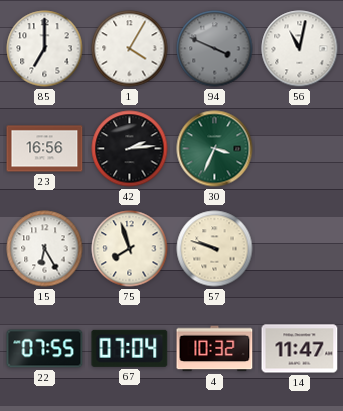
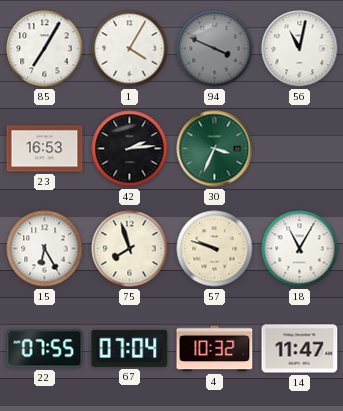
85: 7:00 -> 7:05 (45, 49)
23: 16:56 -> 16:53 (45, 149)
18: none -> 11:05 (300, 249)
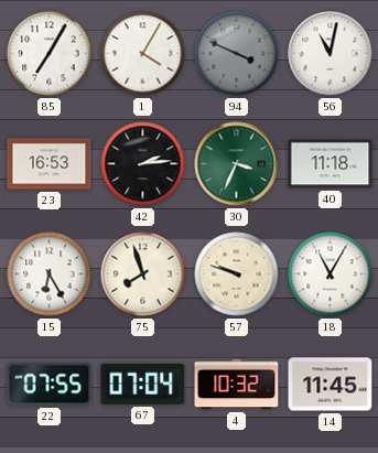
40: none -> 11:18 (331, 164)
14: 11:47 -> 11:45 (331, 385)
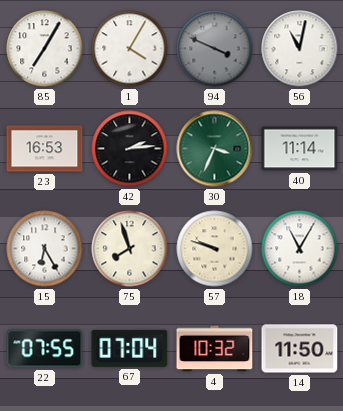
40: 11:18 -> 11:14 (300, 149)
14: 11:45 -> 11:50 (300, 349)
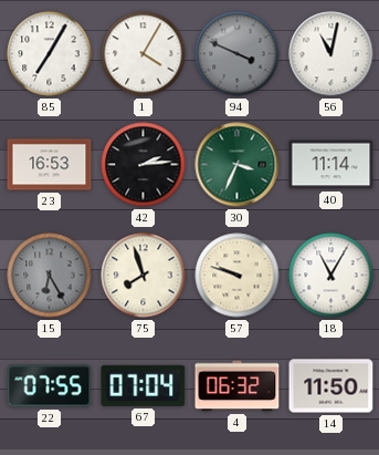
15 dial: white -> grey (50, 276)
4: 10:32 -> 06:32 (238, 386)
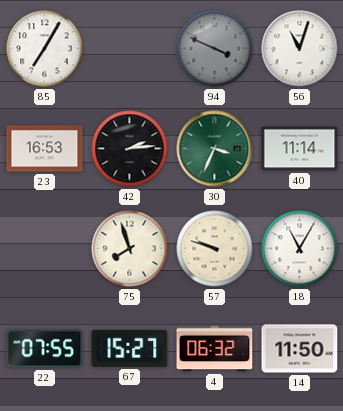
1: 4:05 -> none (144, 54)
56: 11:02 -> 11:03 (300, 49)
15: 6:25 -> none (50, 276)
67: 07:04 -> 15:27 (130, 348)
